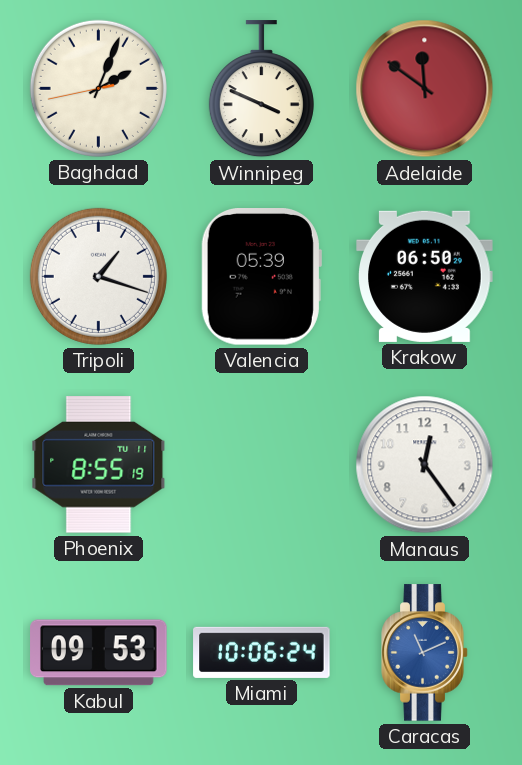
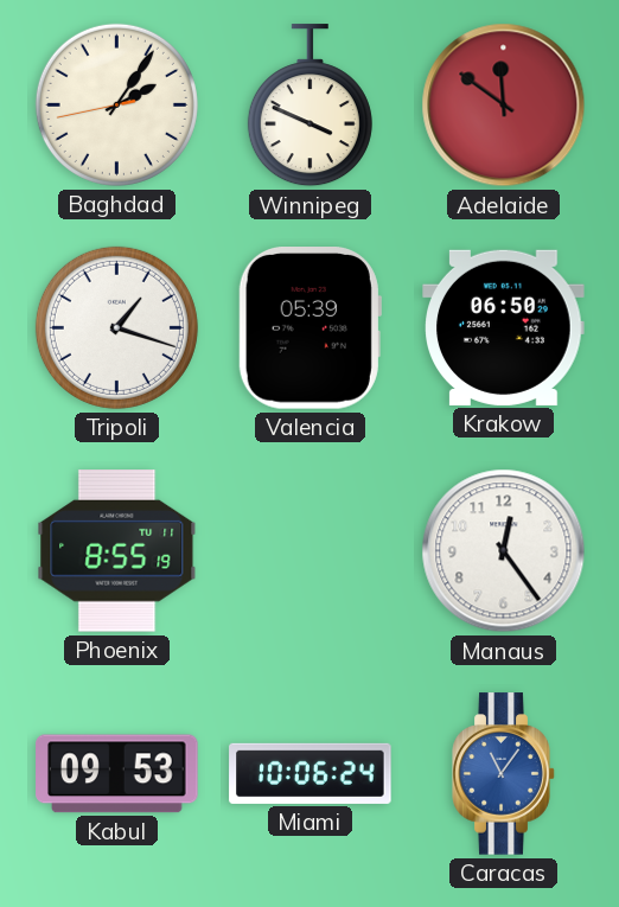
Baghdad: 2:03 -> 2:05 (116, 104)
Caracas: 11:11 -> 11:06 (504, 774)
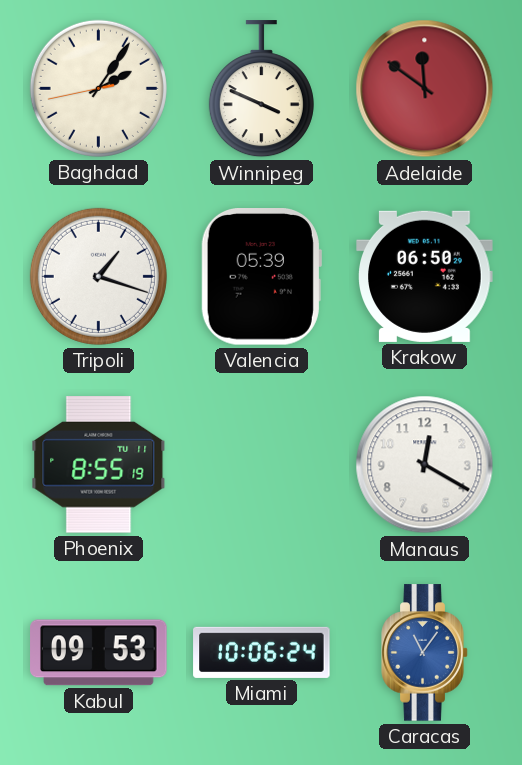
Manaus: 12:24 -> 12:20 (425, 465)
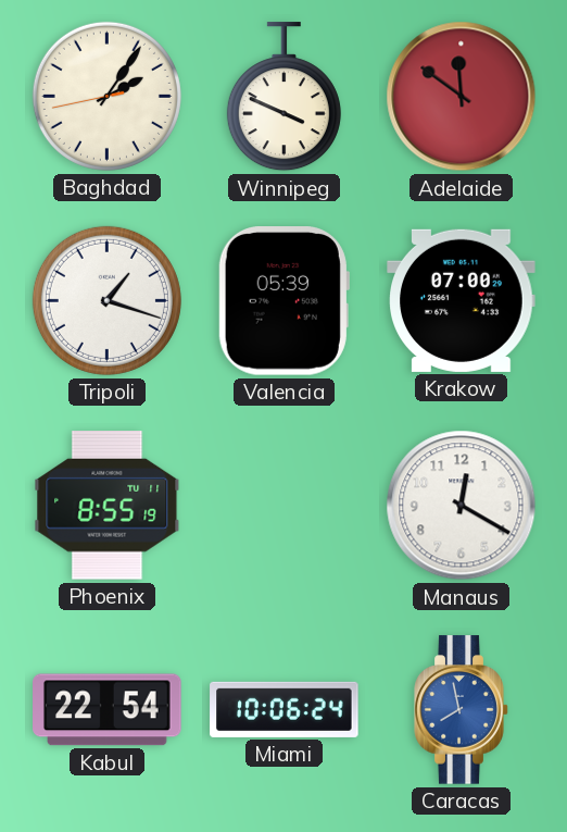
Krakow: 06:50 -> 07:00 (462, 300)
Kabul: 09:53 -> 22:54 (108, 710)
Caracas: 11:06 -> 7:58 (462, 710)
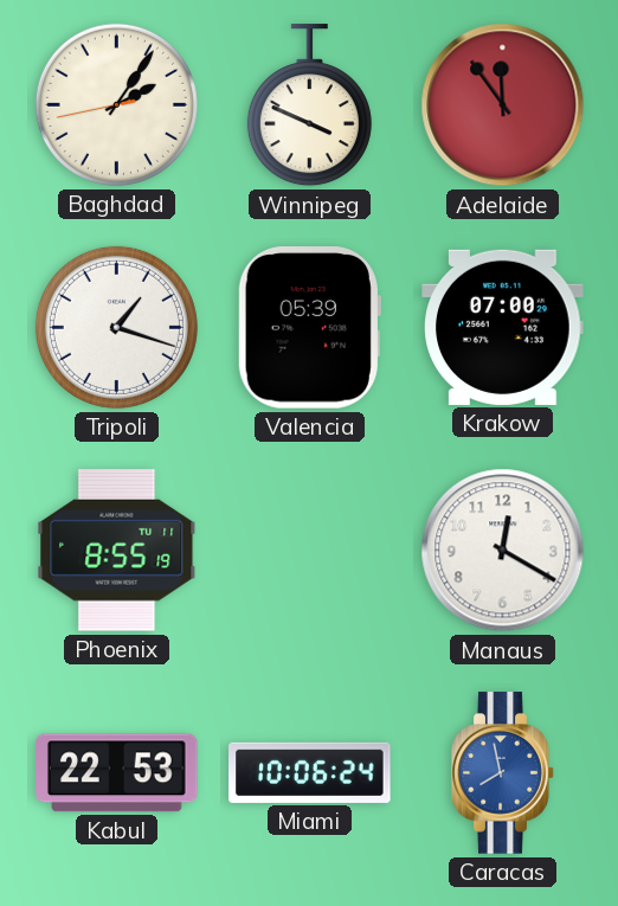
Adelaide: 11:51 -> 11:54 (503, 105)
Kabul: 22:54 -> 22:53 (117, 773)
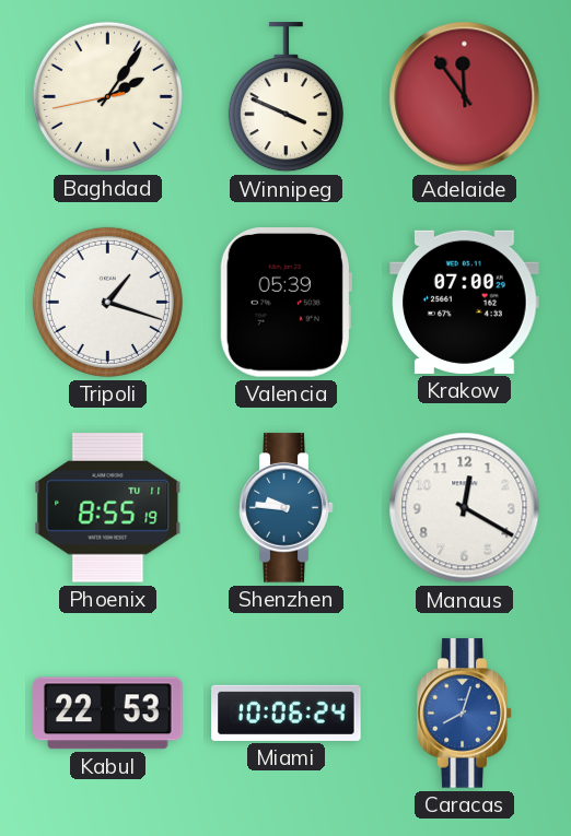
Shenzhen: none -> 9:46 (287, 508)
Caracas: 7:58 -> 8:03 (465, 714)
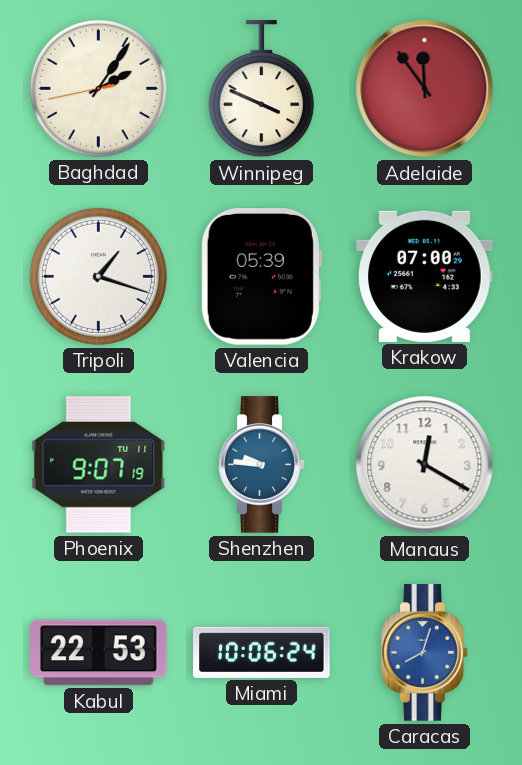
Phoenix: 8:55 -> 9:07 (99, 465)
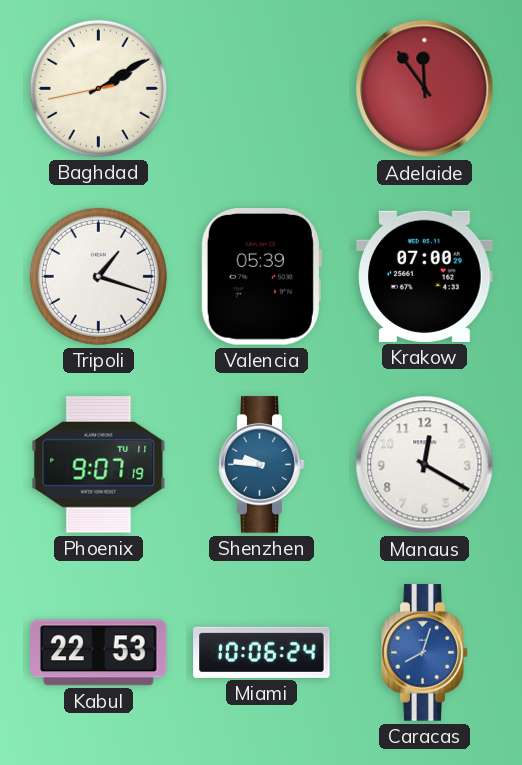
Baghdad: 2:05 -> 2:09 (98, 88)
Winnipeg: 3:49 -> none (261, 89)
